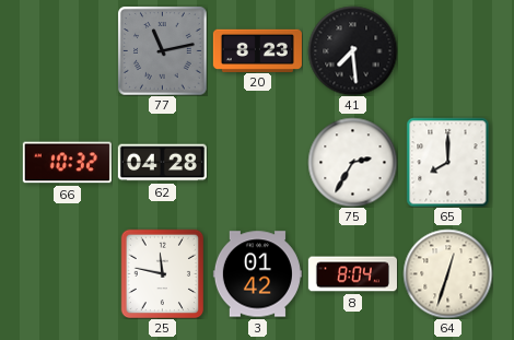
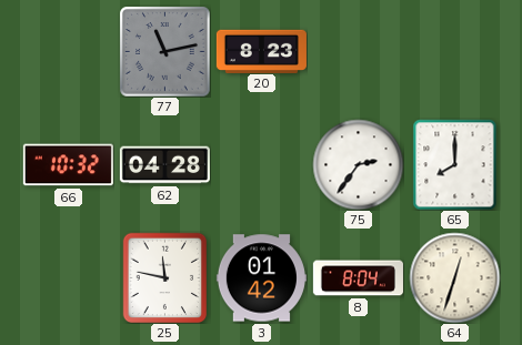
41: 7:29 -> none (352, 50)
75: 2:35 -> 2:36 (358, 164)
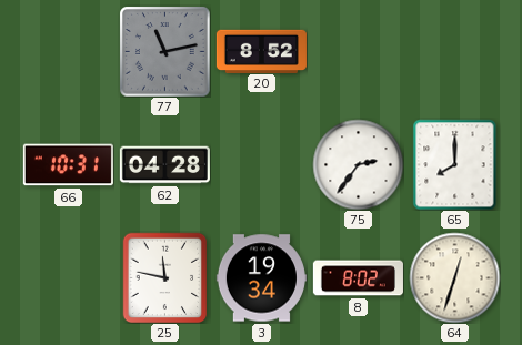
20: 8:23 -> 8:52 (261, 51)
66: 10:32 -> 10:31 (68, 165)
3: 01:42 -> 19:34 (261, 278)
8: 8:04 -> 8:02 (358, 278)
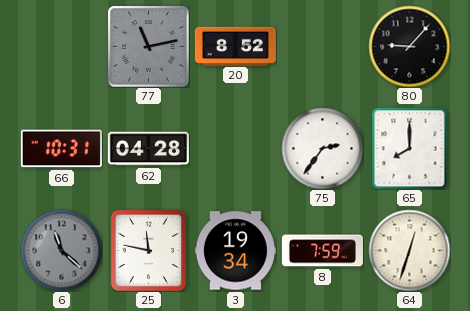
80: none -> 9:07 (409, 46)
6: none -> 11:22 (61, 250)
8: 8:02 -> 7:59 (322, 251)
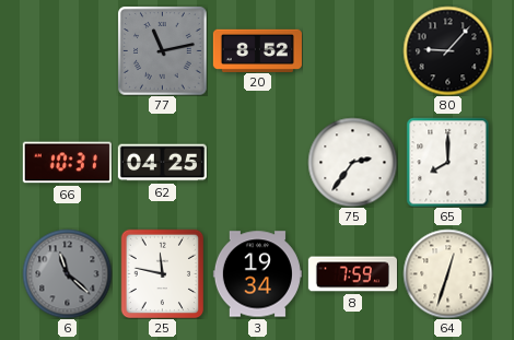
62: 04:28 -> 04:25 (162, 163)
